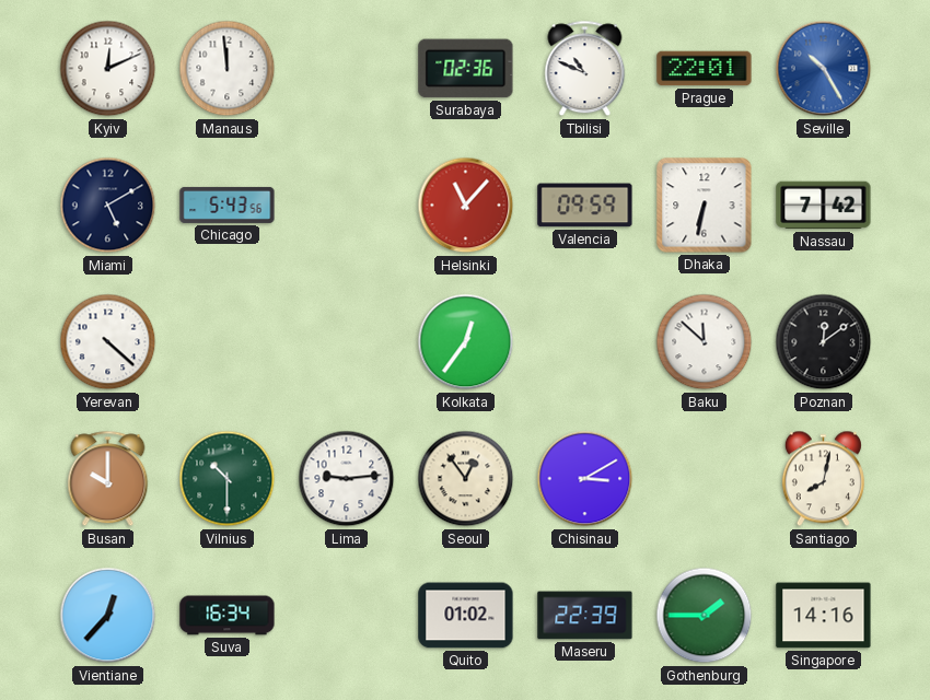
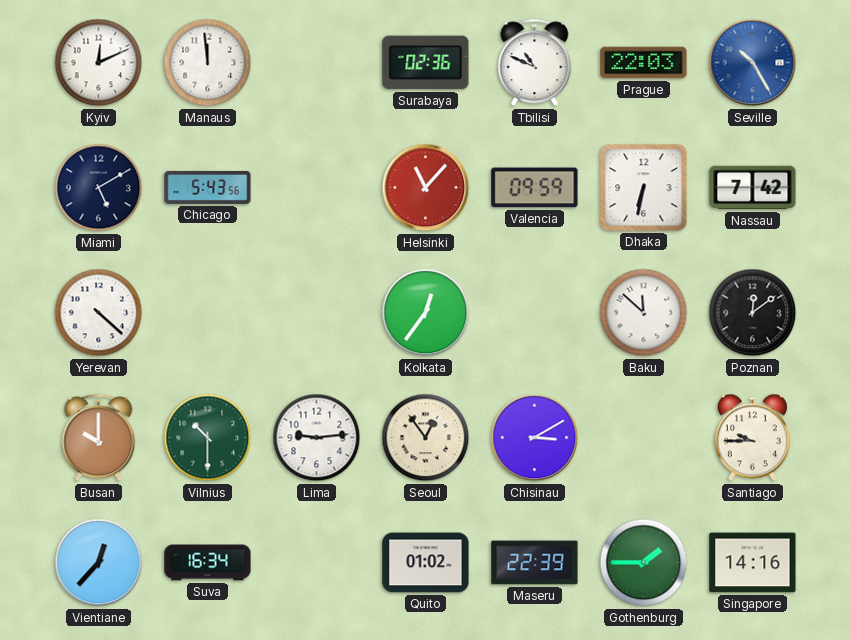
Prague: 22:01 -> 22:03 (644, 63)
Santiago: 8:02 -> 9:45 (752, 438)
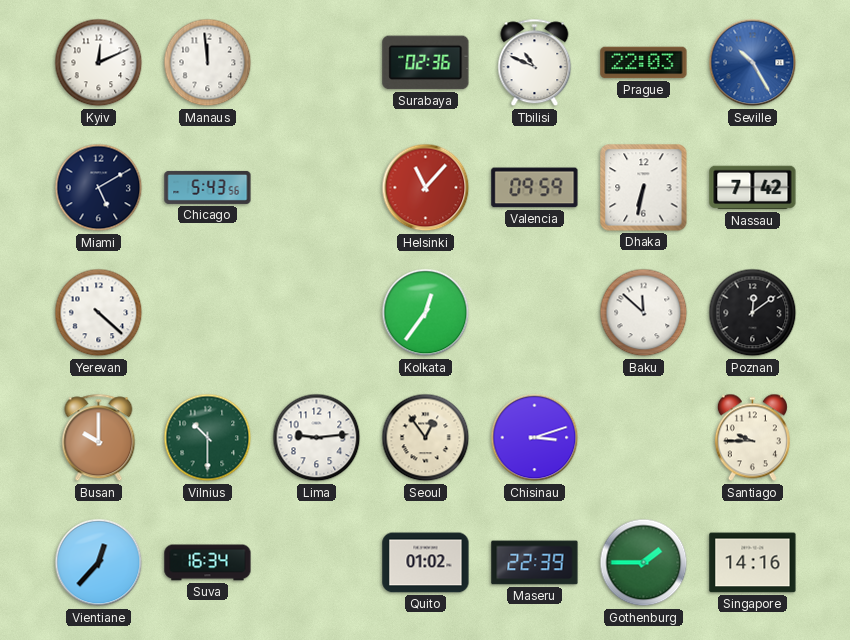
Chisinau: 3:10 -> 3:12 (535, 438)
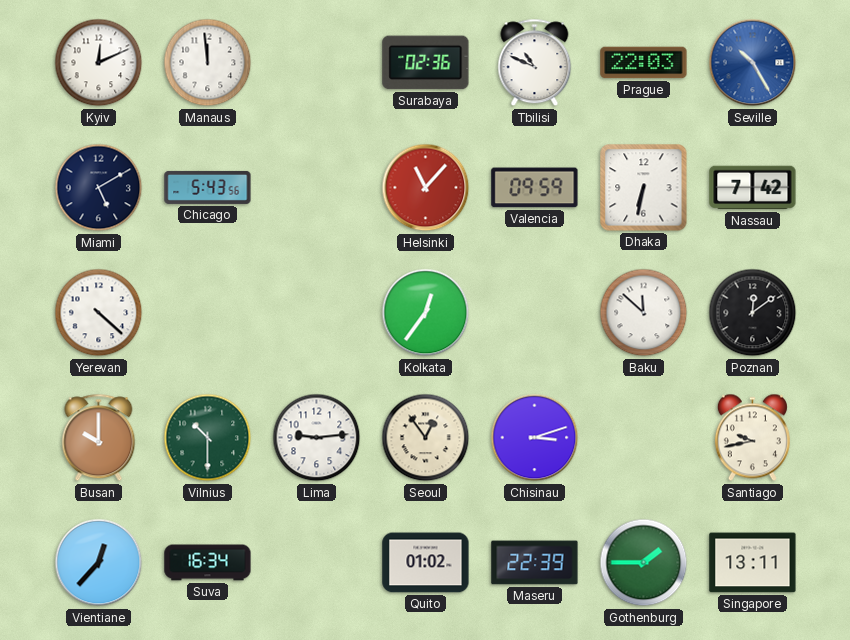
Santiago: 9:45 -> 9:43 (752, 438)
Singapore: 14:16 -> 13:11 (753, 563)
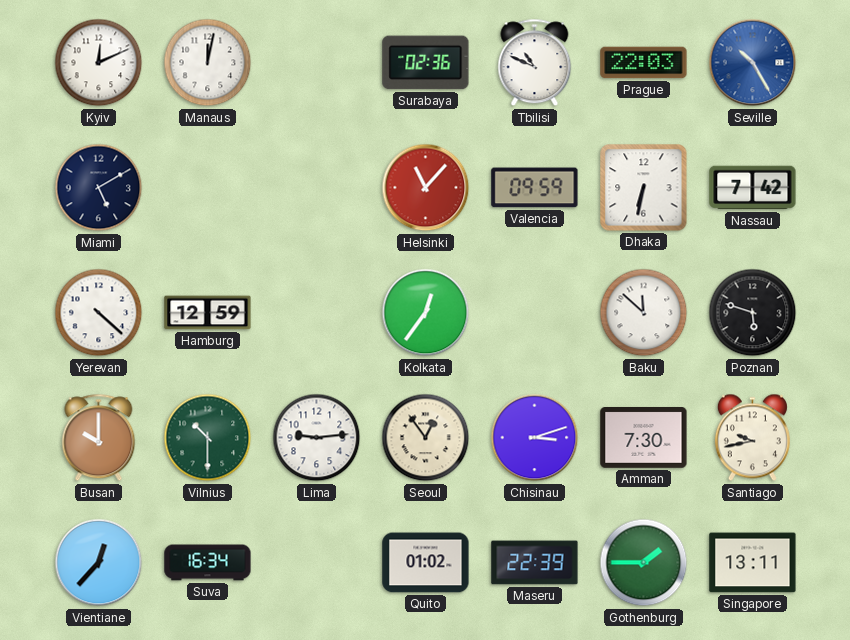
Manaus: 11:59 -> 12:02 (208, 63)
Chicago: 5:43 -> none (208, 187)
Hamburg: none -> 12:59 (208, 313)
Poznan: 12:09 -> 5:48 (753, 313)
Amman: none -> 7:30 (644, 438)
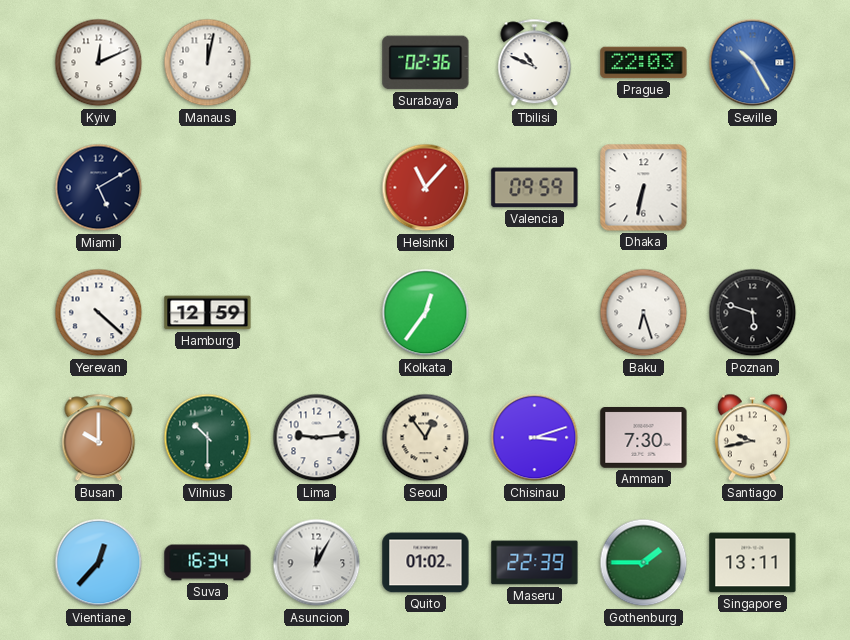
Nassau: 7:42 -> none (753, 188)
Baku: 11:52 -> 6:27 (644, 313)
Asuncion: none -> 12:05 (317, 563)
